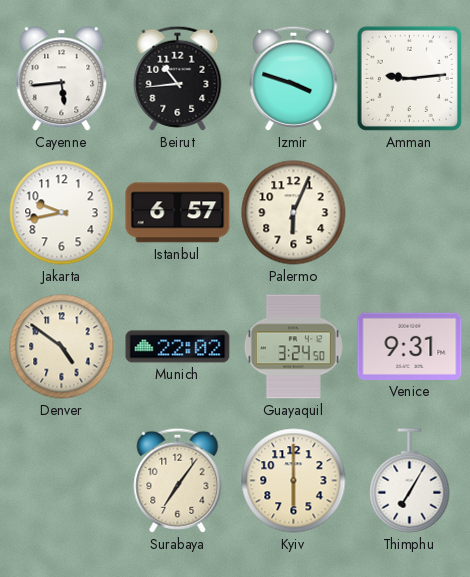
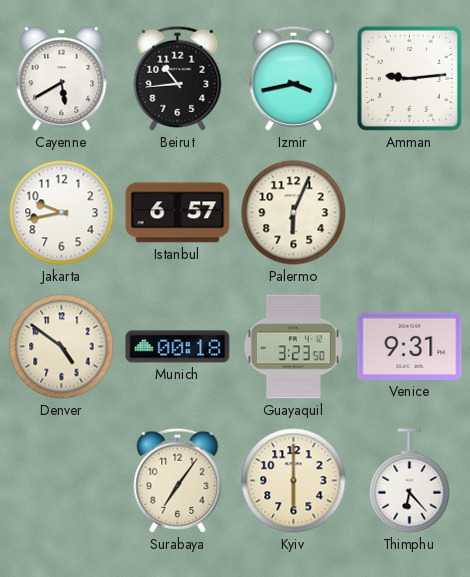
Cayenne: 5:44 -> 5:40 (62, 79)
Izmir: 3:48 -> 3:43 (294, 78)
Munich: 22:02 -> 00:18 (178, 347)
Guayaquil: 3:24 -> 3:23 (293, 347)
Thimphu: 7:05 -> 6:23 (410, 481)
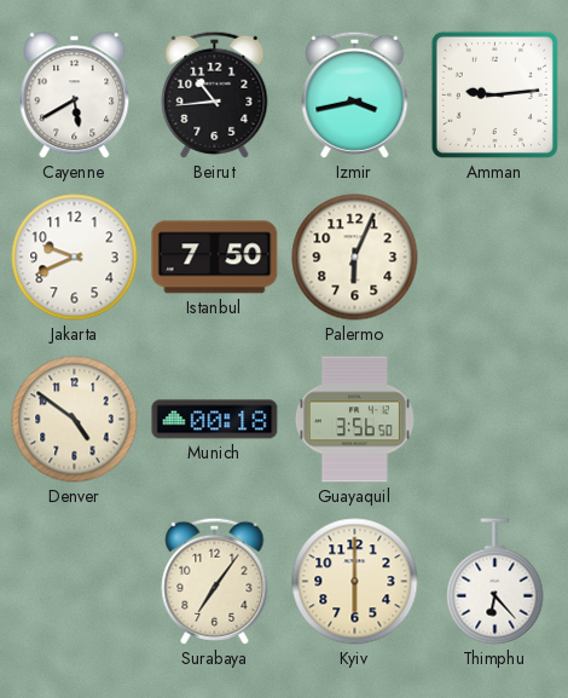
Jakarta: 9:43 -> 9:41 (75, 258)
Istanbul: 6:57 -> 7:50 (215, 258)
Guayaquil: 3:23 -> 3:56 (354, 420)
Venice: 9:31 -> none (410, 346)
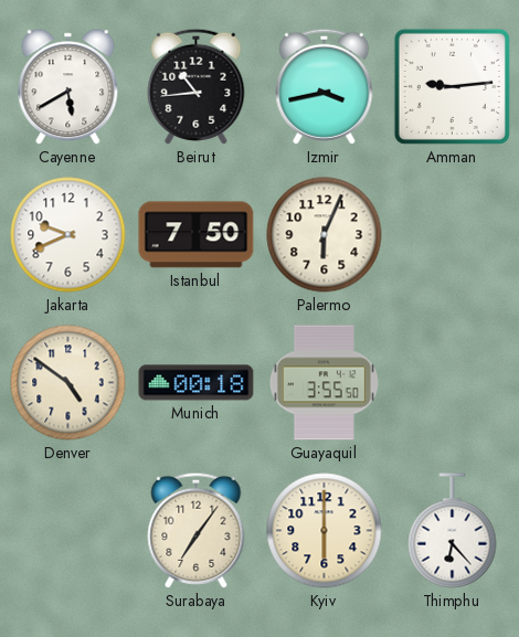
Guayaquil: 3:56 -> 3:55 (324, 383)
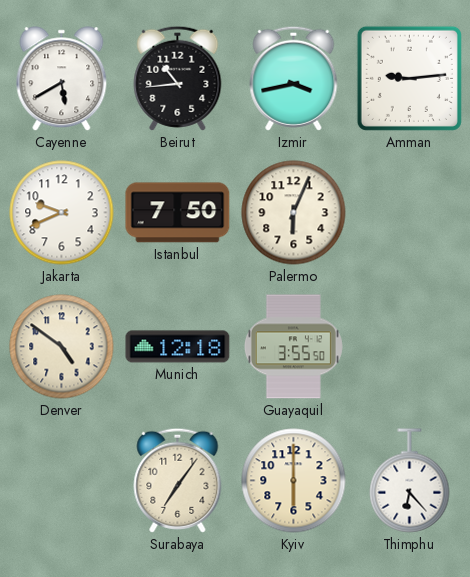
Munich: 00:18 -> 12:18 (178, 347)
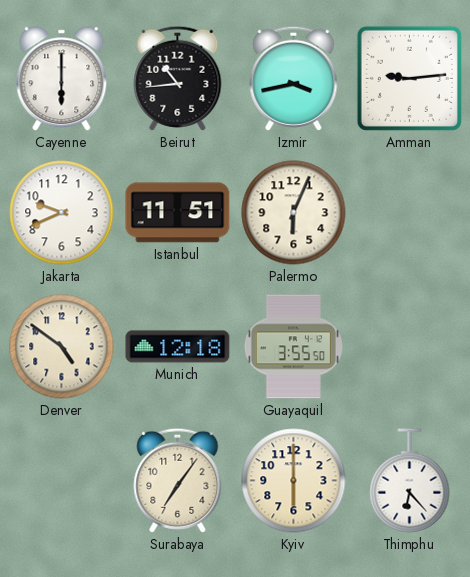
Cayenne: 5:40 -> 6:00 (62, 79)
Istanbul: 7:50 -> 11:51 (178, 213)
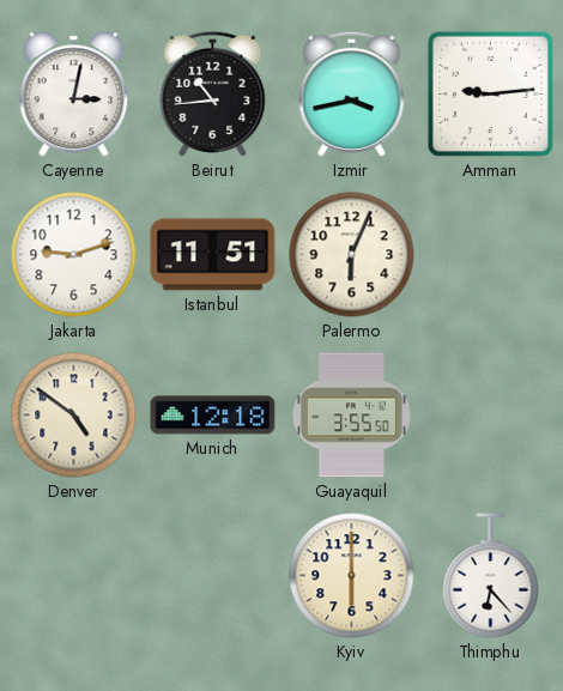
Cayenne: 6:00 -> 3:02 (74, 95)
Jakarta: 9:41 -> 9:12 (74, 255)
Surabaya: 7:06 -> none (178, 480)
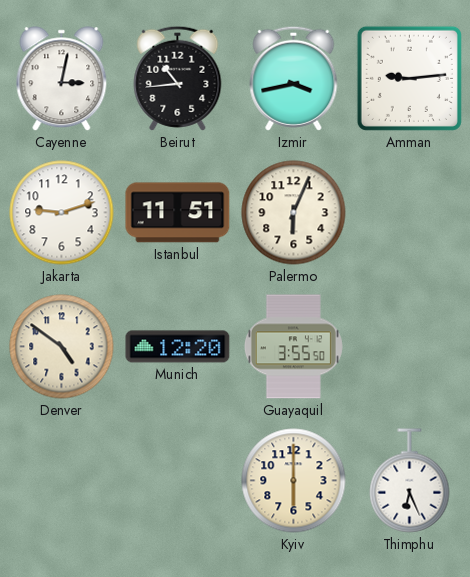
Munich: 12:18 -> 12:20 (178, 347)
Thimphu: 6:23 -> 6:26 (410, 481)
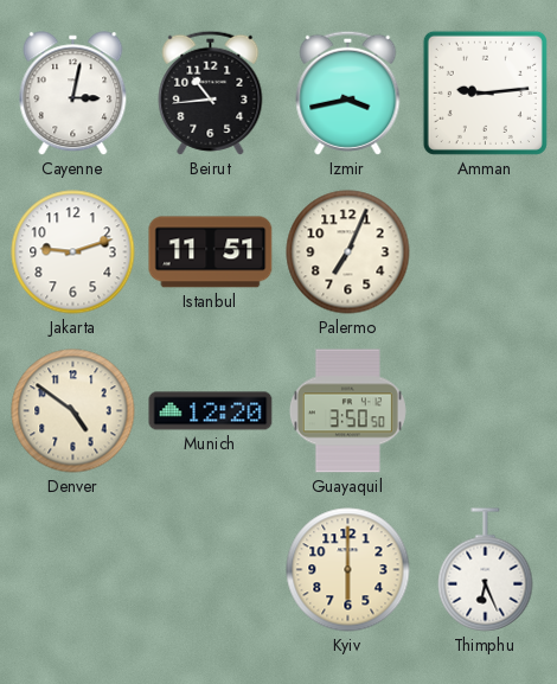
Palermo: 6:04 -> 7:04 (348, 252)
Guayaquil: 3:55 -> 3:50 (347, 411)
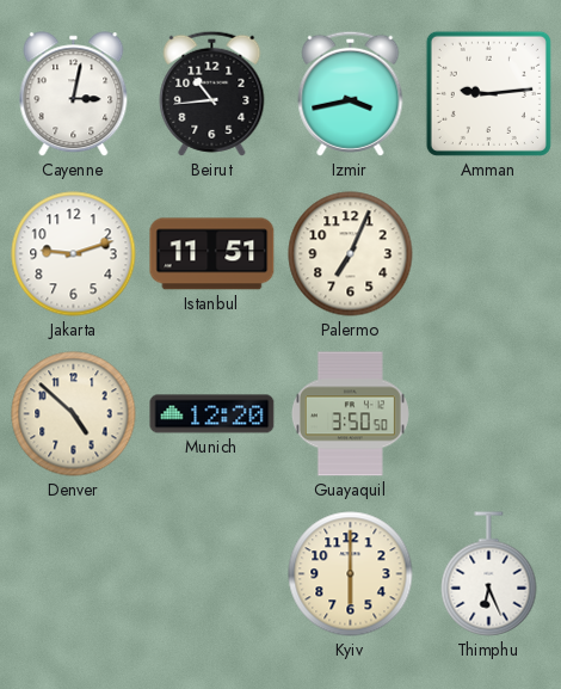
Denver: 4:51 -> 4:52 (74, 414)
